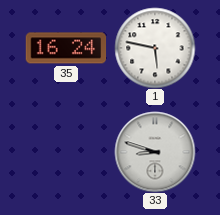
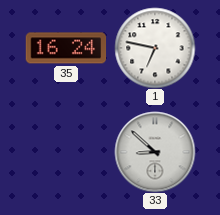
1: 5:47 -> 6:47 (155, 48)
33: 8:48 -> 8:52 (155, 152)
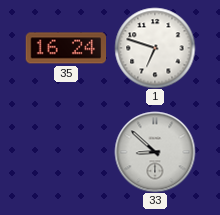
1: 6:47 -> 6:48 (155, 48)
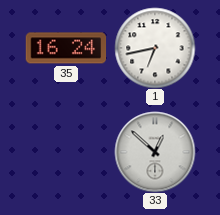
1: 6:48 -> 6:43 (155, 48)
33: 8:52 -> 12:52 (155, 152)
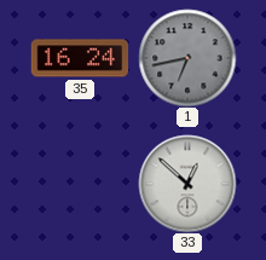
1 dial: white -> grey (187, 58)
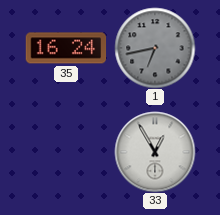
33: 12:52 -> 12:55 (155, 152)
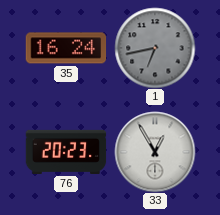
76: none -> 20:23 (66, 152)
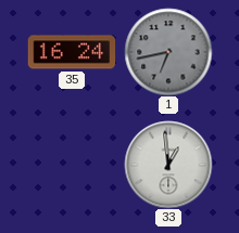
76: 20:23 -> none (66, 152)
33: 12:55 -> 12:59 (168, 165)
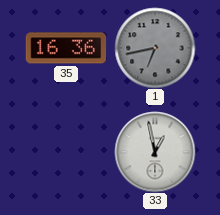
35: 16:24 -> 16:36 (66, 48)
33: 12:59 -> 12:58 (155, 152)
